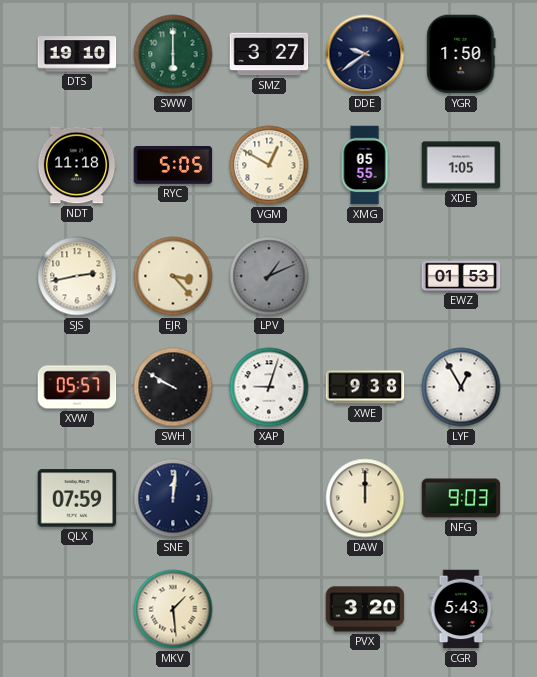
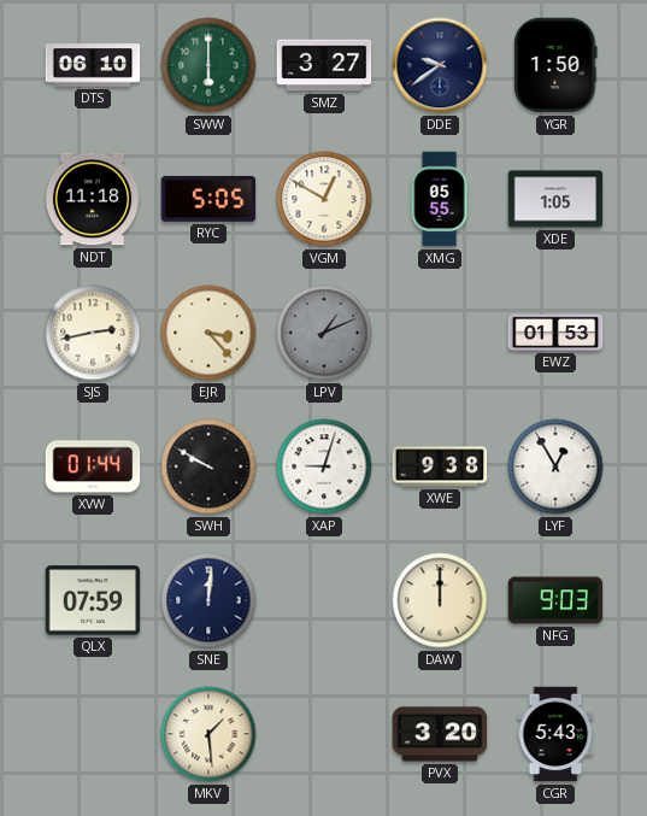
DTS: 19:10 -> 06:10 (93, 65)
XVW: 05:57 -> 01:44 (93, 466)
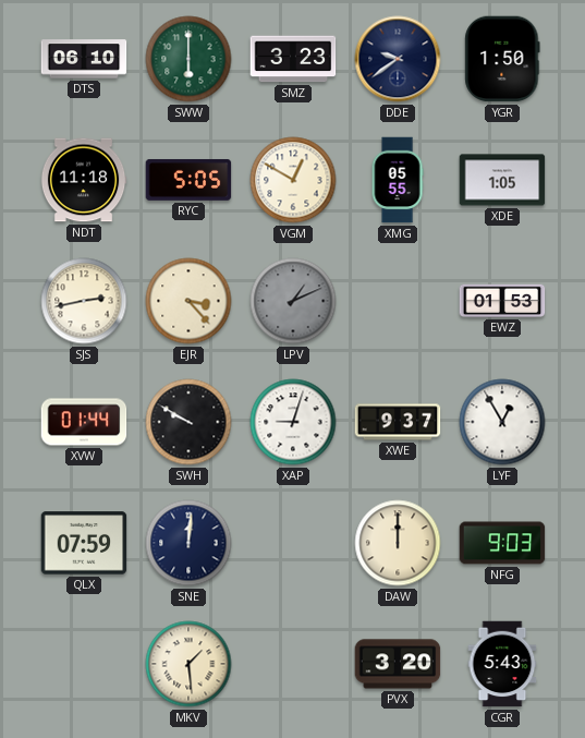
SMZ: 3:27 -> 3:23 (293, 59)
XWE: 9:38 -> 9:37 (398, 422)
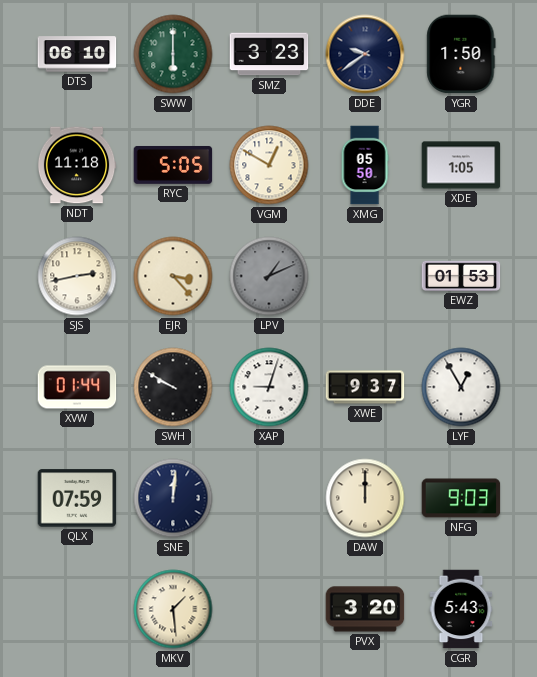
XMG: 05:55 -> 05:50 (365, 165)
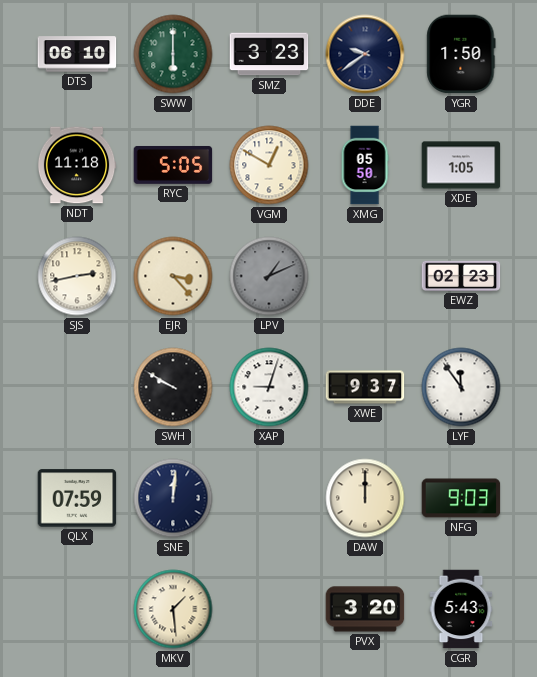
EWZ: 01:53 -> 02:23 (461, 276)
XVW: 01:44 -> none (77, 387)
LYF: 12:55 -> 11:54 (461, 387)
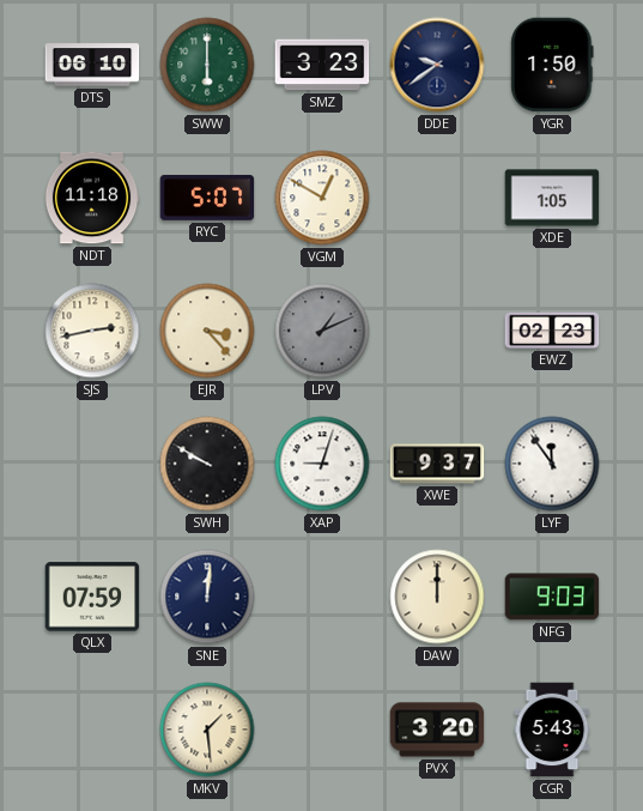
RYC: 5:05 -> 5:07 (207, 198)
XMG: 05:50 -> none (365, 165)
